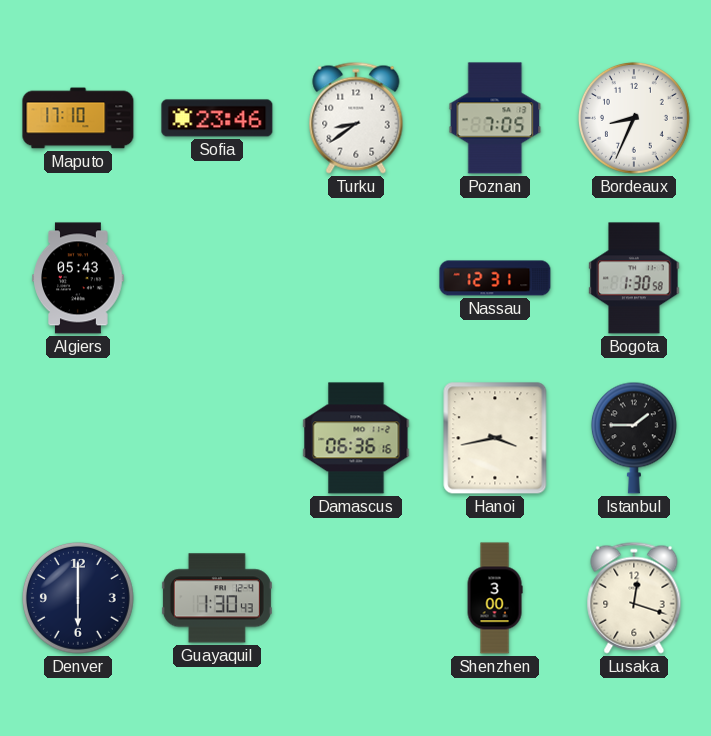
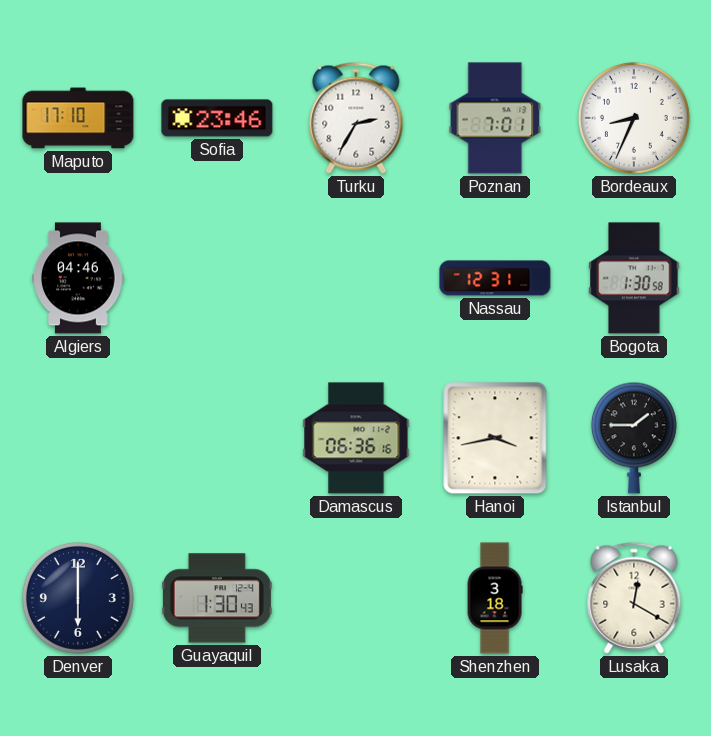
Turku: 8:39 -> 2:35 (356, 118)
Poznan: 7:05 -> 7:01 (495, 118)
Algiers: 05:43 -> 04:46 (78, 278)
Shenzhen: 3:00 -> 3:18 (495, 598)
Lusaka: 12:18 -> 12:20 (634, 598)
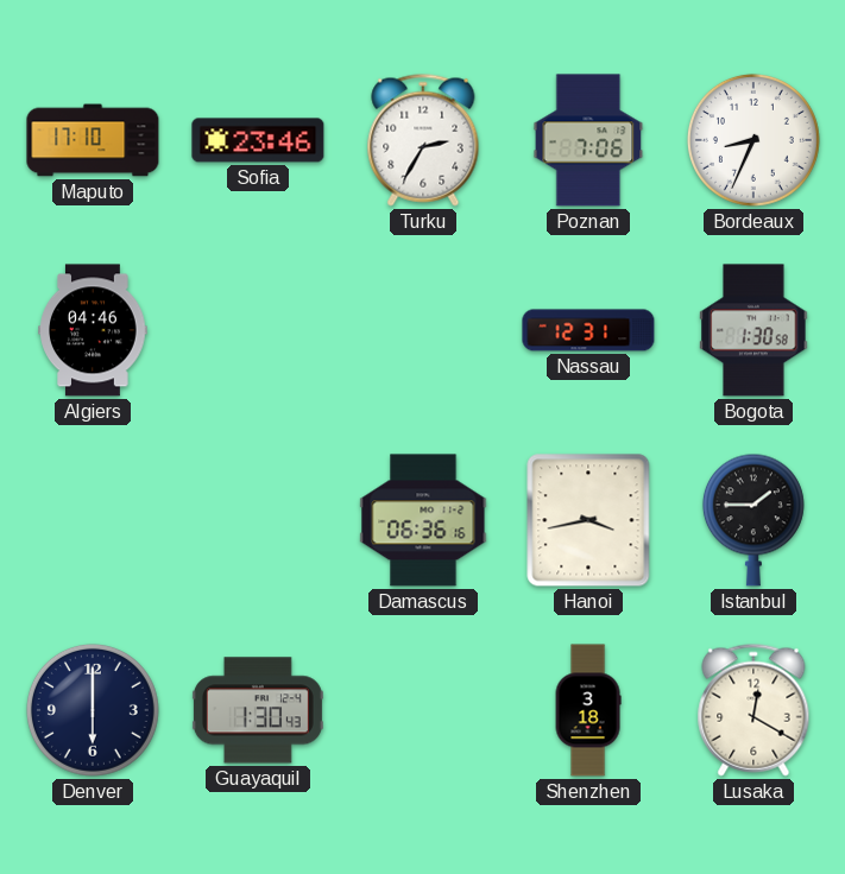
Poznan: 7:01 -> 7:06 (588, 140)
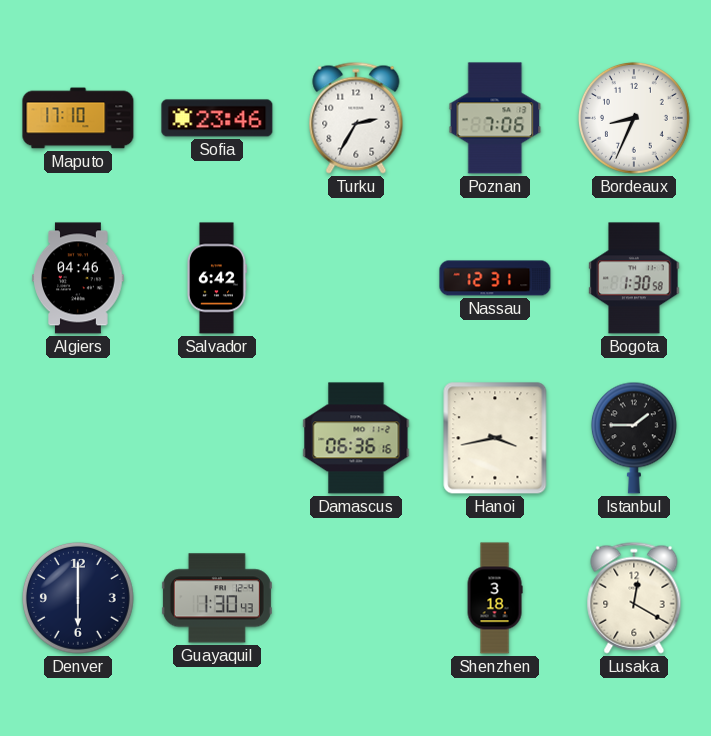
Salvador: none -> 6:42 (217, 278)
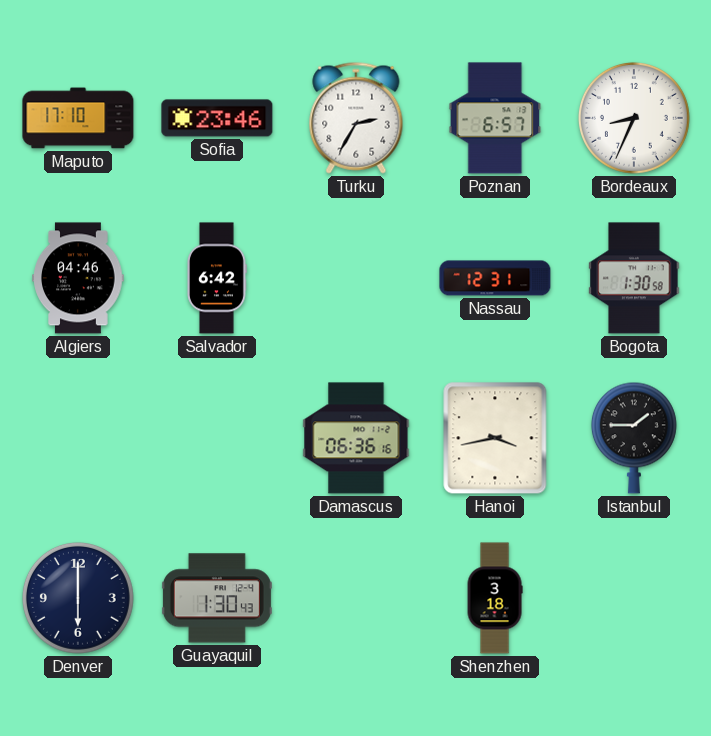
Poznan: 7:06 -> 6:57 (495, 118)
Lusaka: 12:20 -> none (634, 598)
